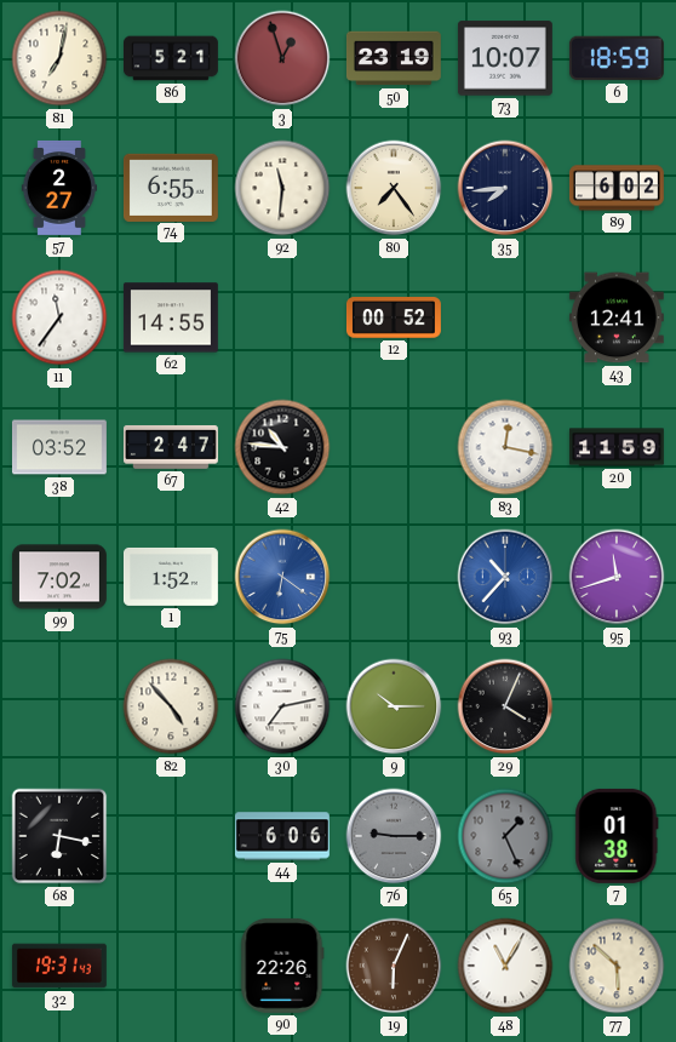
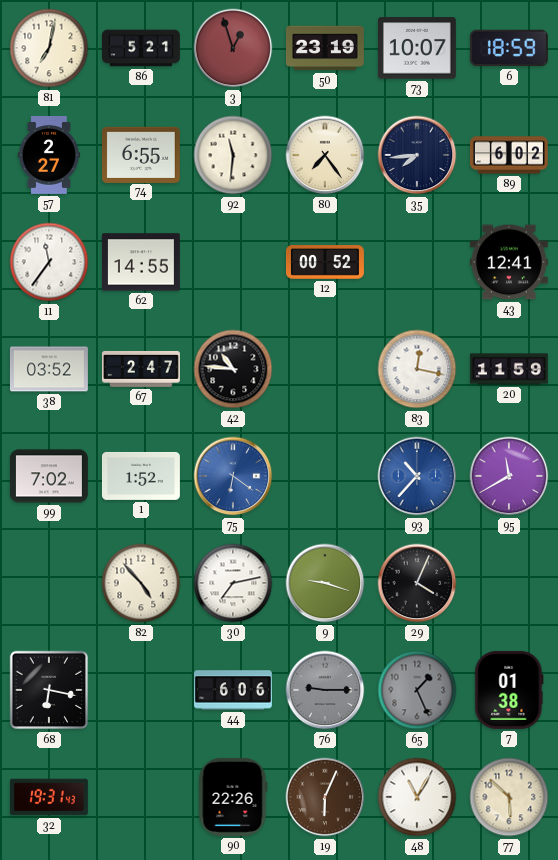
95: 11:42 -> 11:40 (509, 476)
9: 10:15 -> 9:18 (325, 583)
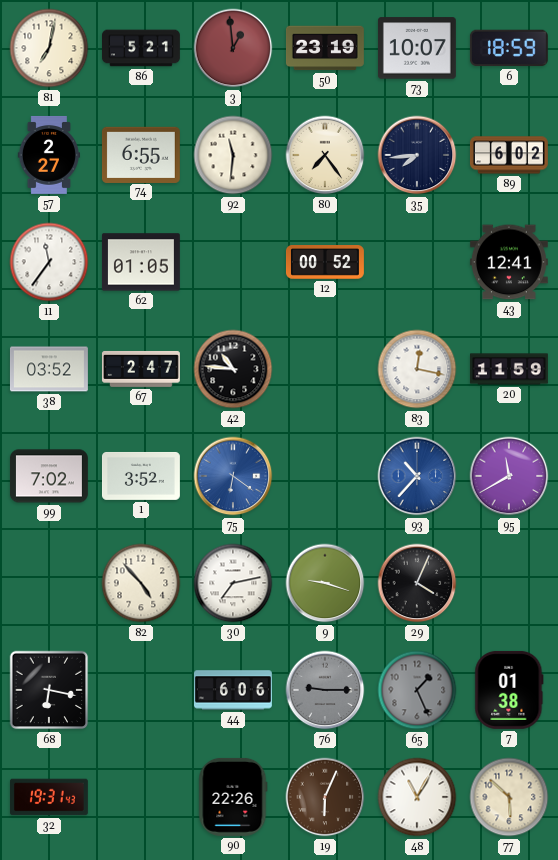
3: 12:57 -> 12:59 (233, 48)
62: 14:55 -> 01:05 (141, 262)
1: 1:52 -> 3:52 (141, 476)
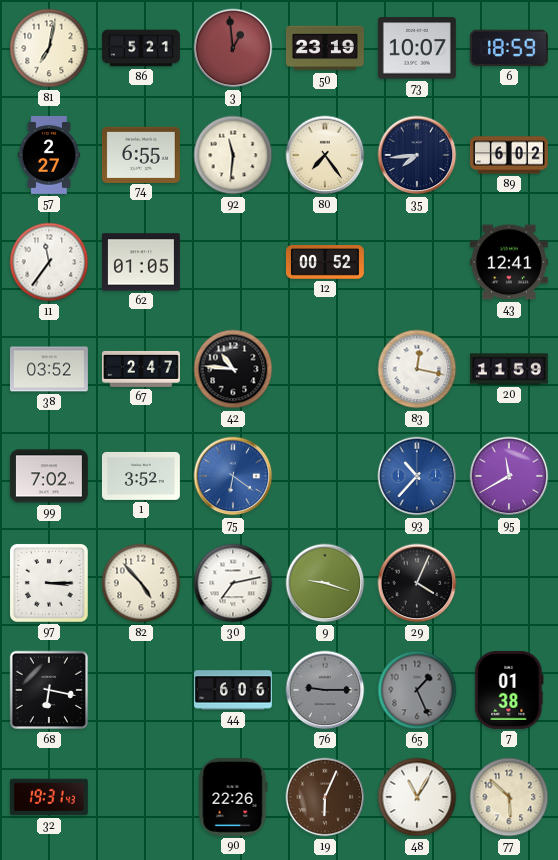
97: none -> 3:15 (49, 583)
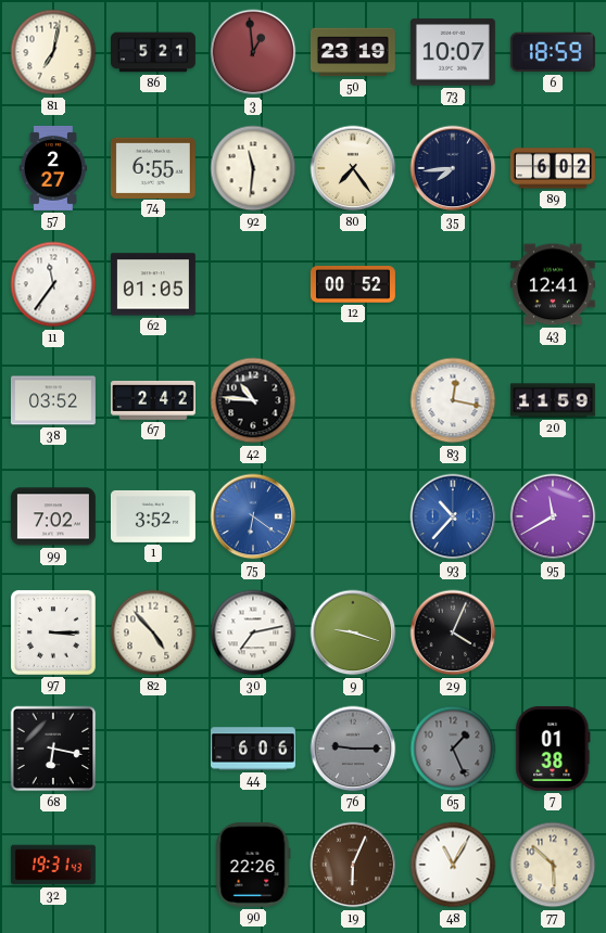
67: 2:47 -> 2:42 (153, 400)
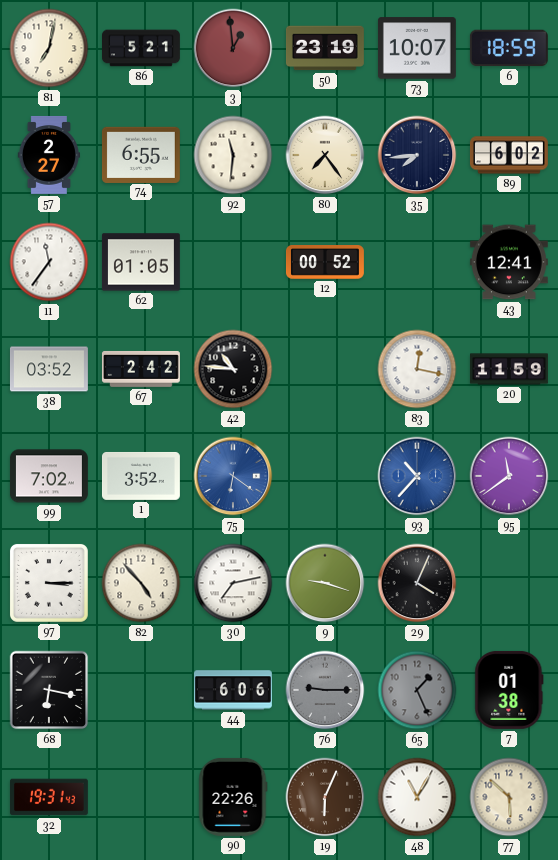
95: 11:40 -> 11:39 (509, 476)
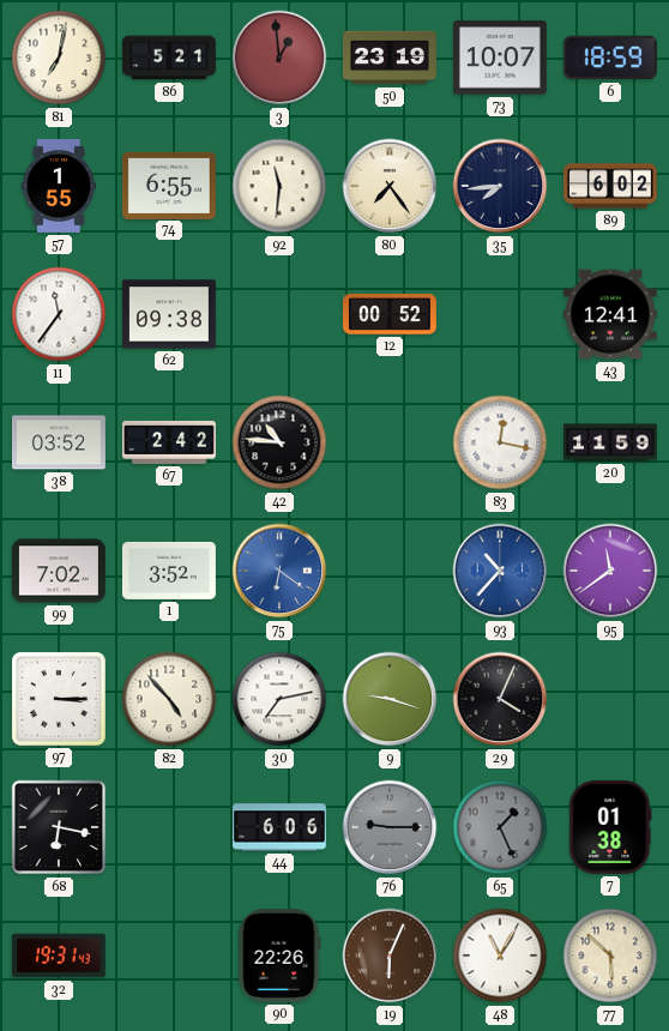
57: 2:27 -> 1:55 (59, 186)
62: 01:05 -> 09:38 (169, 314)
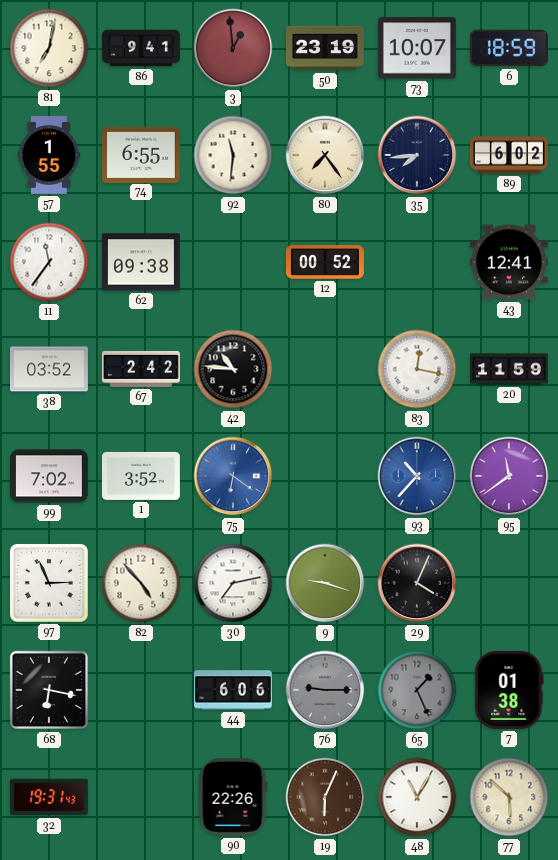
86: 5:21 -> 9:41 (142, 48)
97: 3:15 -> 2:56 (49, 583)
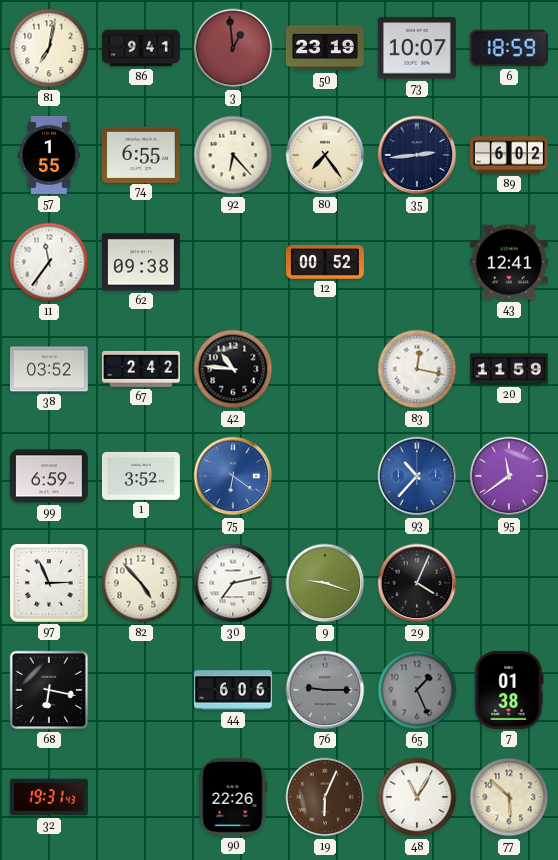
92: 11:31 -> 6:23 (233, 155)
35: 7:44 -> 2:44 (417, 155)
99: 7:02 -> 6:59 (49, 476)
